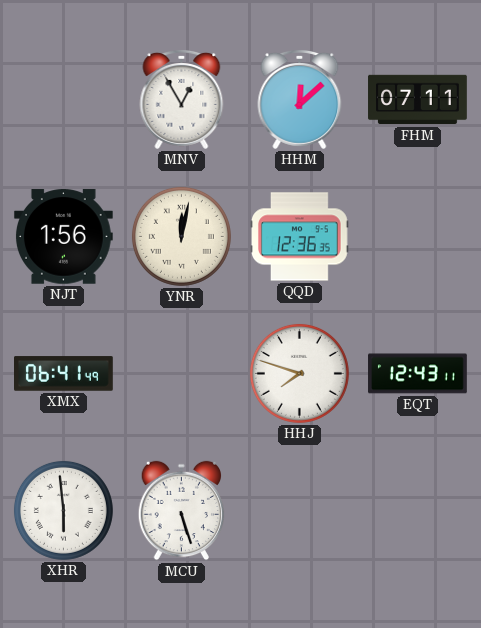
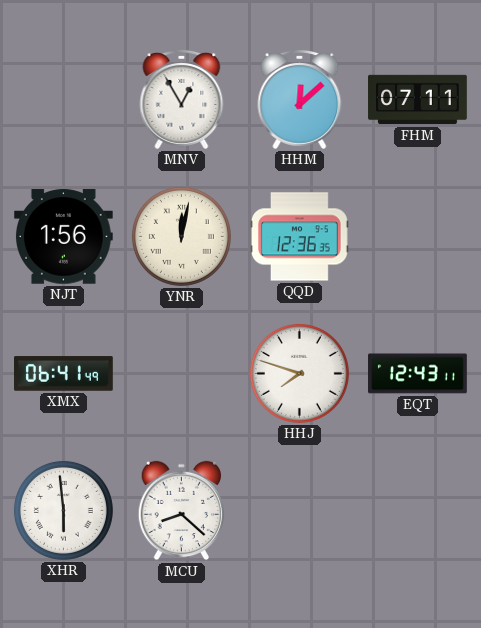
MCU: 5:27 -> 8:22 (181, 511)
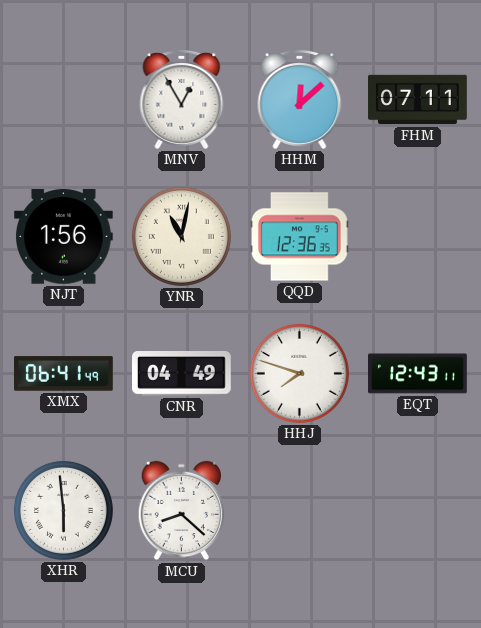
YNR: 12:02 -> 11:02 (181, 236)
CNR: none -> 04:49 (182, 374)
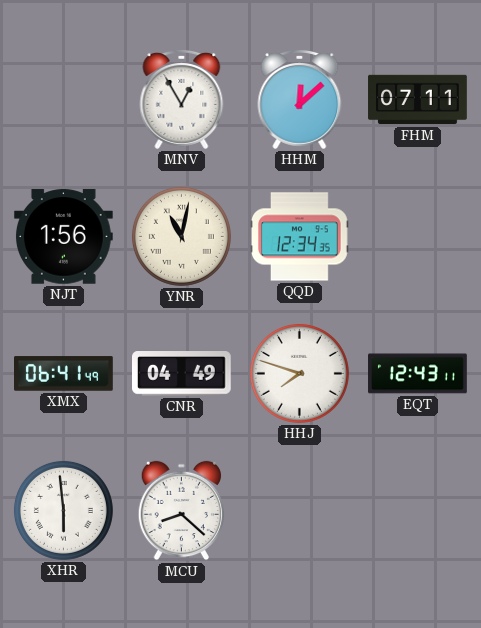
QQD: 12:36 -> 12:34 (300, 237)
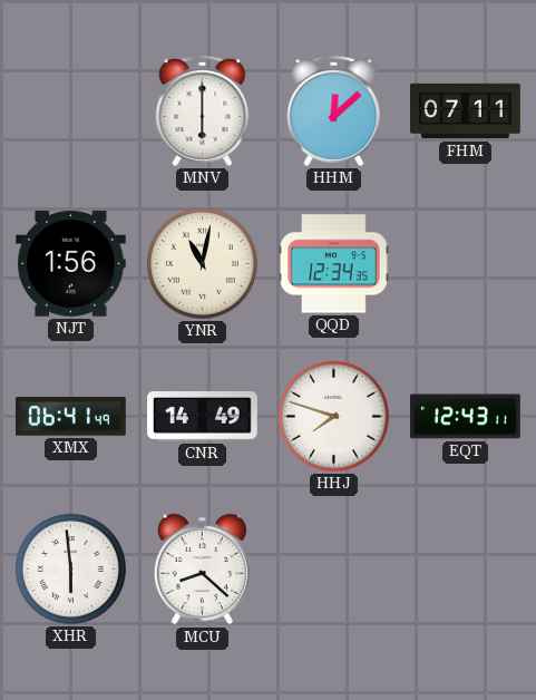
MNV: 12:55 -> 6:00 (203, 111)
CNR: 04:49 -> 14:49 (203, 417)
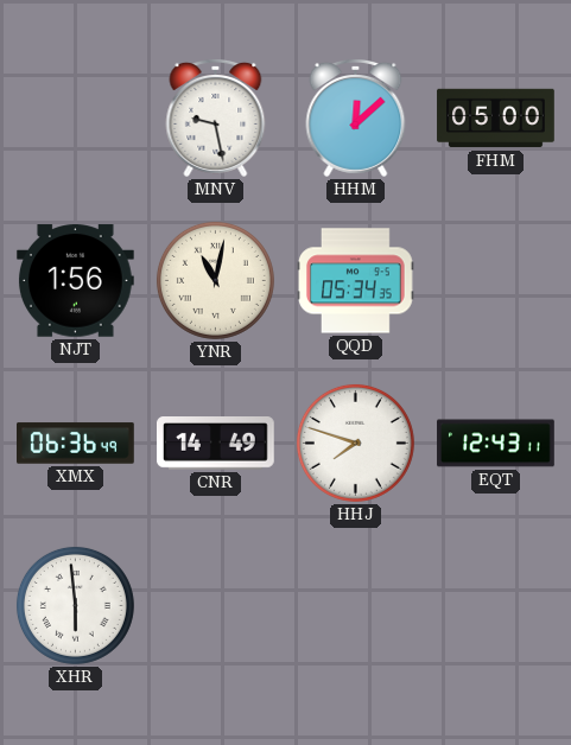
MNV: 6:00 -> 9:28 (216, 119)
FHM: 07:11 -> 05:00 (496, 119)
QQD: 12:34 -> 05:34 (356, 281)
XMX: 06:41 -> 06:36 (76, 444)
MCU: 8:22 -> none (202, 570)
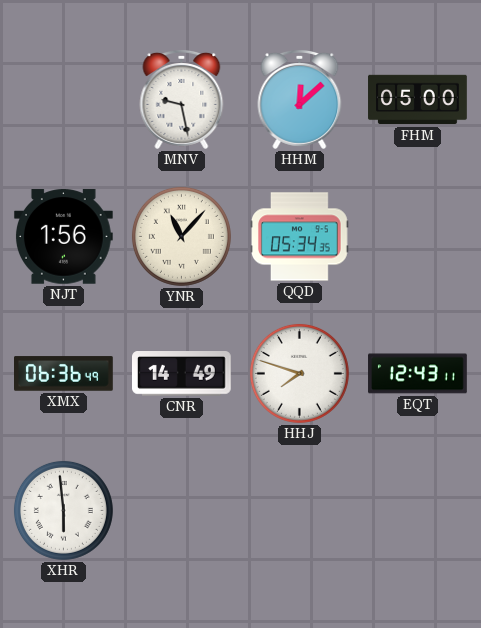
YNR: 11:02 -> 11:07 (181, 236)
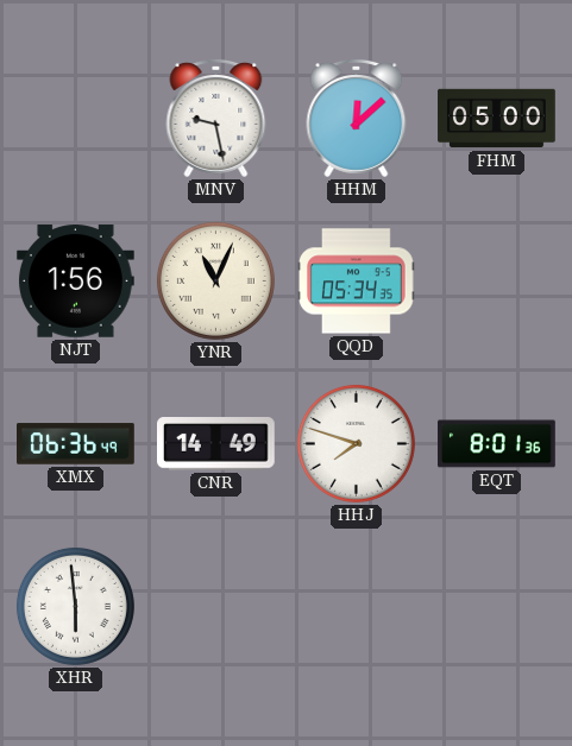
YNR: 11:07 -> 11:04 (215, 280)
EQT: 12:43 -> 8:01 (497, 444)
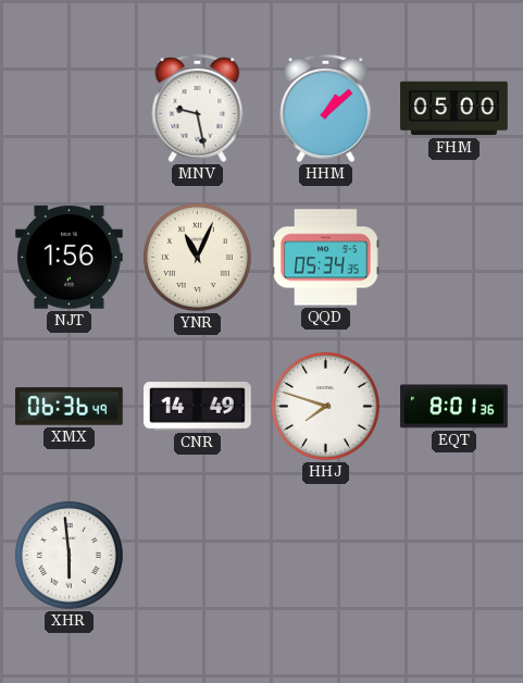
HHM: 12:08 -> 1:08 (326, 109)
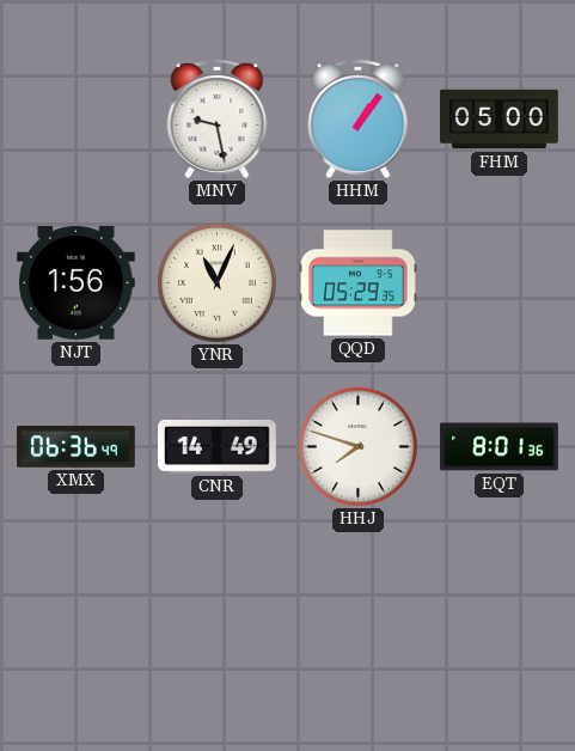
HHM: 1:08 -> 1:06 (359, 120)
QQD: 05:34 -> 05:29 (359, 283)
XHR: 5:59 -> none (69, 555)
